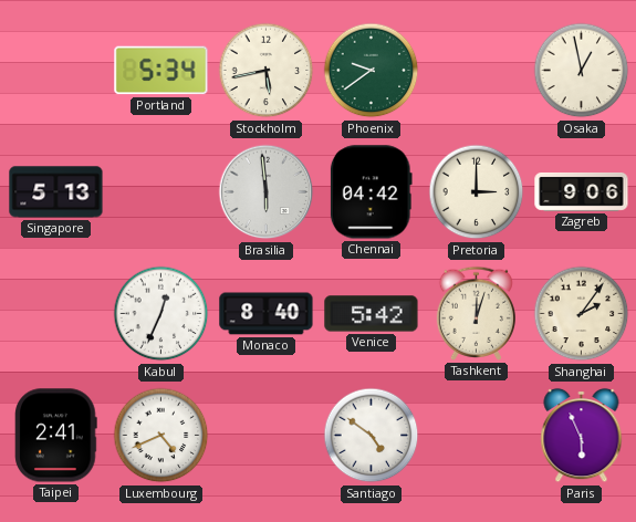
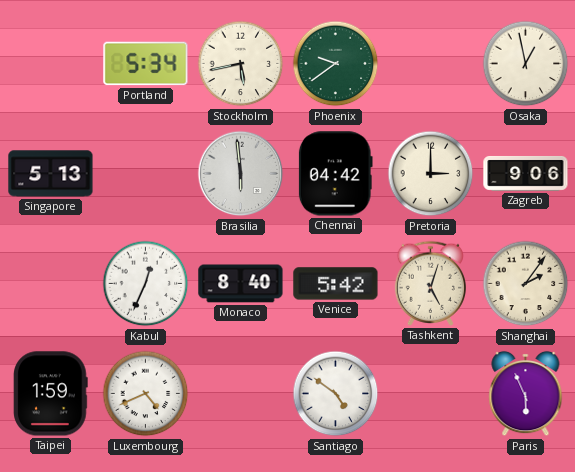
Tashkent: 12:03 -> 5:03 (430, 283)
Taipei: 2:41 -> 1:59 (51, 394)
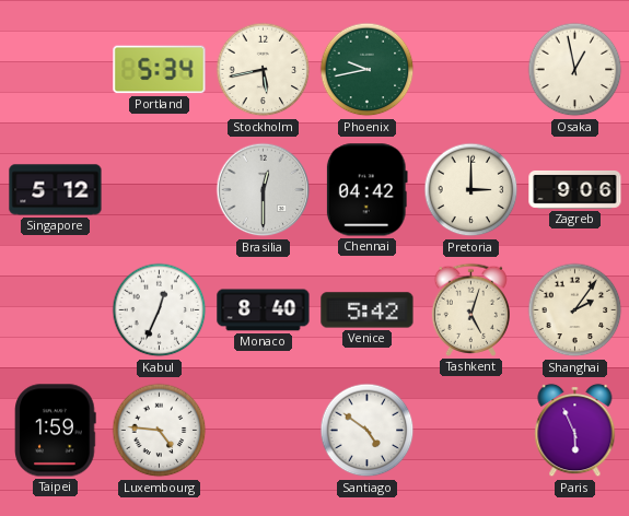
Phoenix: 9:39 -> 9:43 (368, 70)
Singapore: 5:13 -> 5:12 (56, 190)
Brasilia: 5:59 -> 12:30 (264, 190)
Luxembourg: 4:41 -> 4:46 (160, 431)
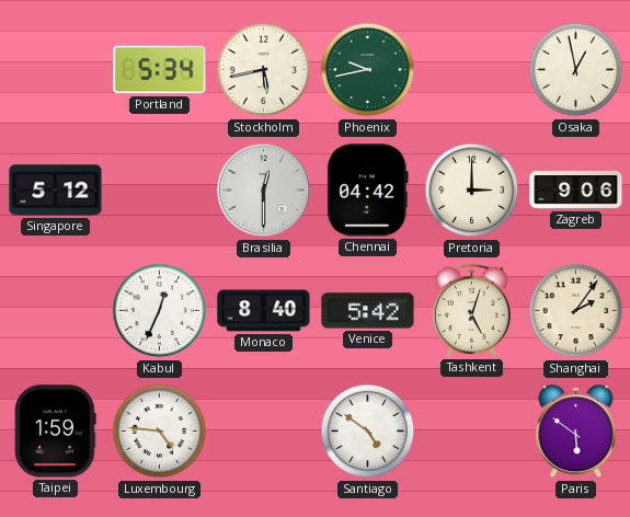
Paris: 5:56 -> 5:51 (576, 432)
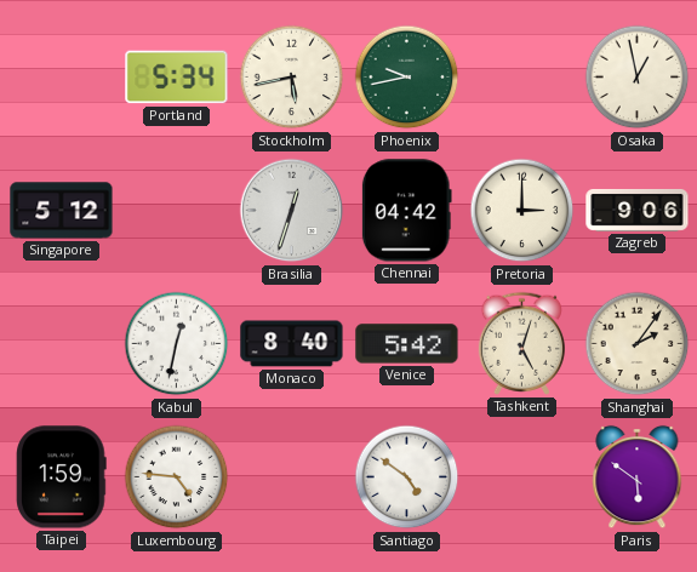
Brasilia: 12:30 -> 12:33 (292, 211)
Kabul: 12:34 -> 12:32 (177, 344)
